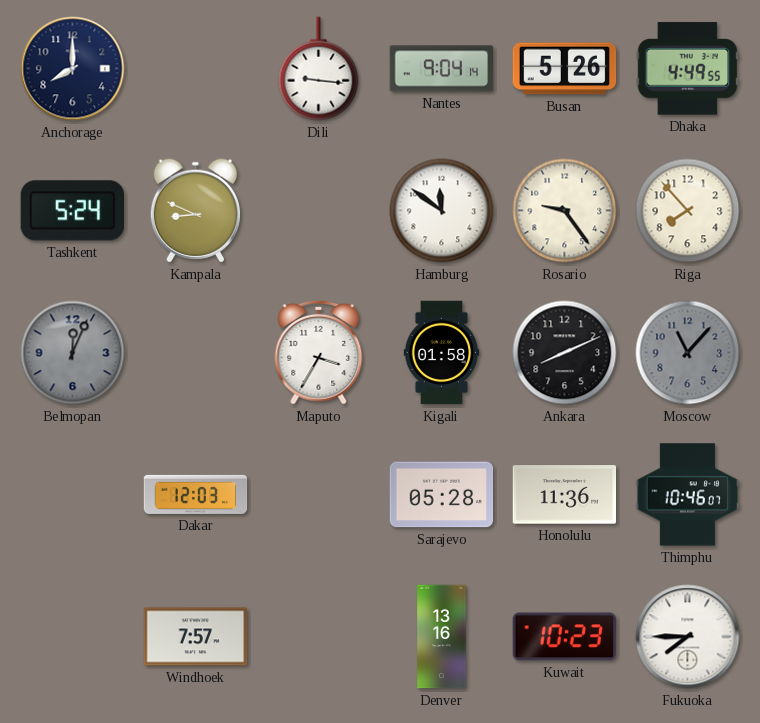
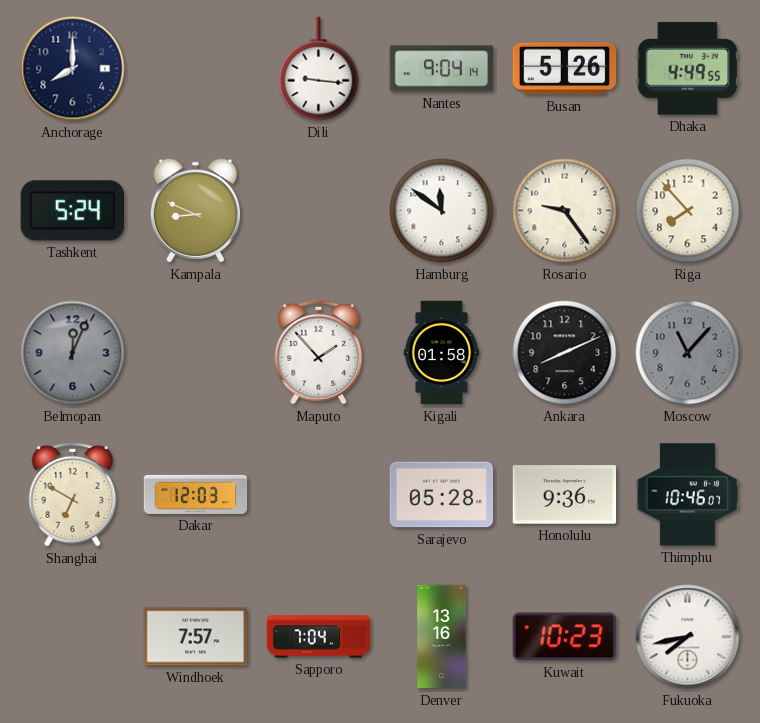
Maputo: 3:35 -> 1:53 (319, 352)
Shanghai: none -> 6:50 (73, 494)
Honolulu: 11:36 -> 9:36 (565, 495)
Sapporo: none -> 7:04 (319, 637)
Fukuoka: 7:45 -> 7:43 (688, 637)
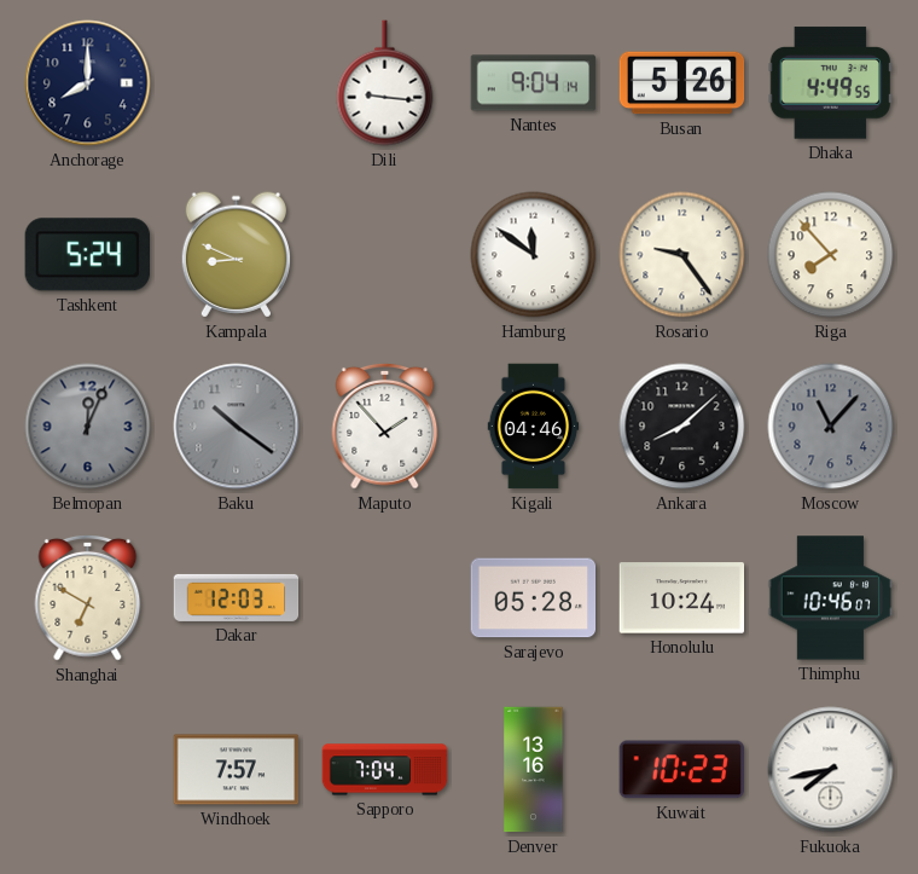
Baku: none -> 10:21 (237, 427)
Kigali: 01:58 -> 04:46 (534, 427)
Ankara: 8:11 -> 8:08 (682, 427)
Honolulu: 9:36 -> 10:24 (682, 598)
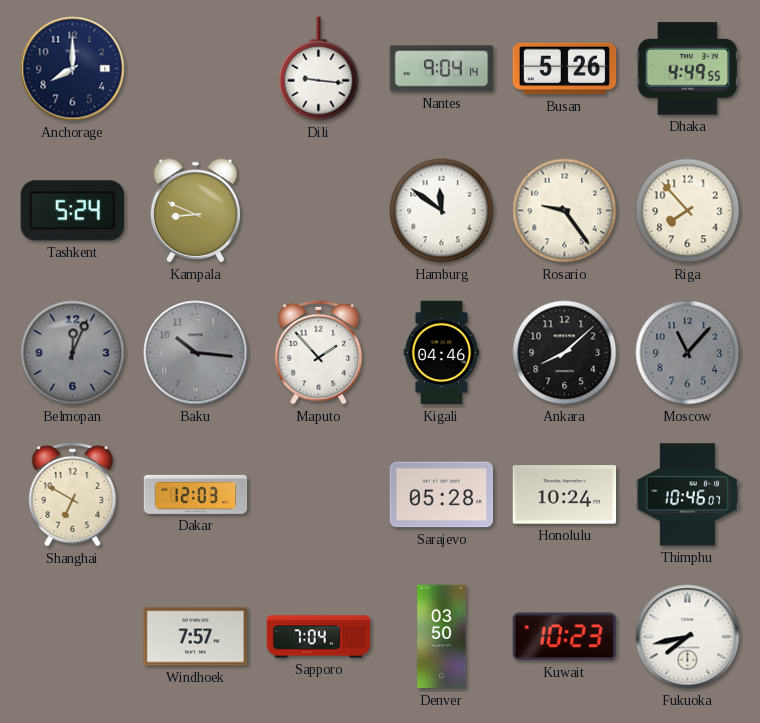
Baku: 10:21 -> 10:16 (196, 353)
Denver: 13:16 -> 03:50 (442, 637)
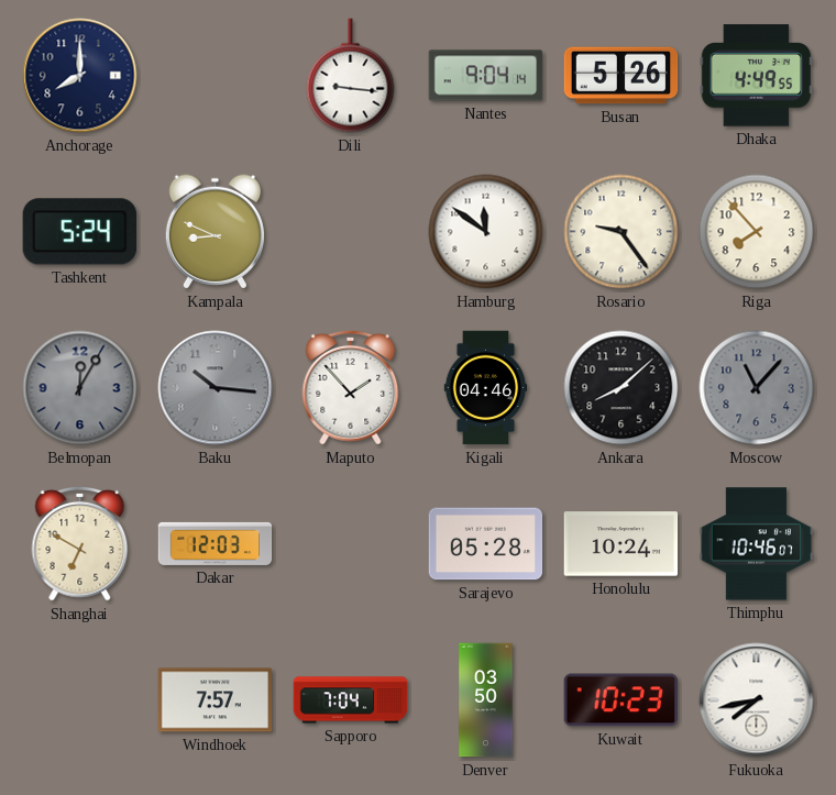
Belmopan: 12:04 -> 12:05 (80, 388)
